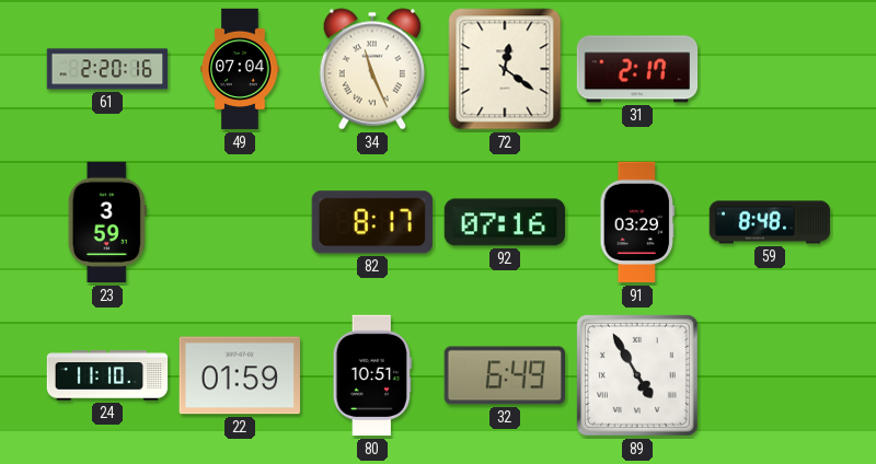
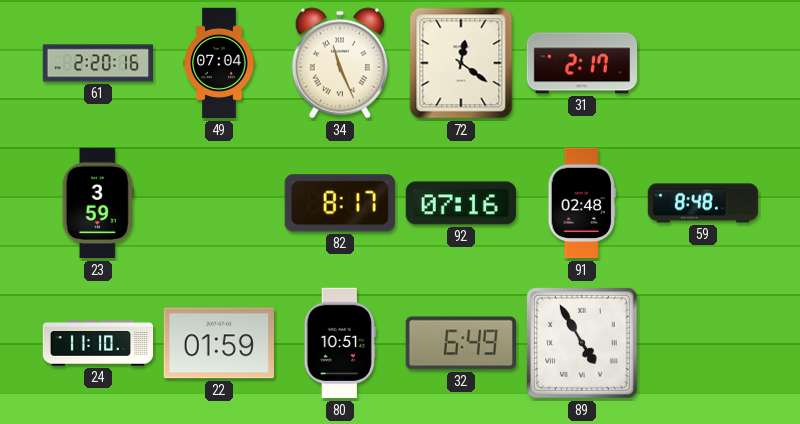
91: 03:29 -> 02:48 (582, 203)
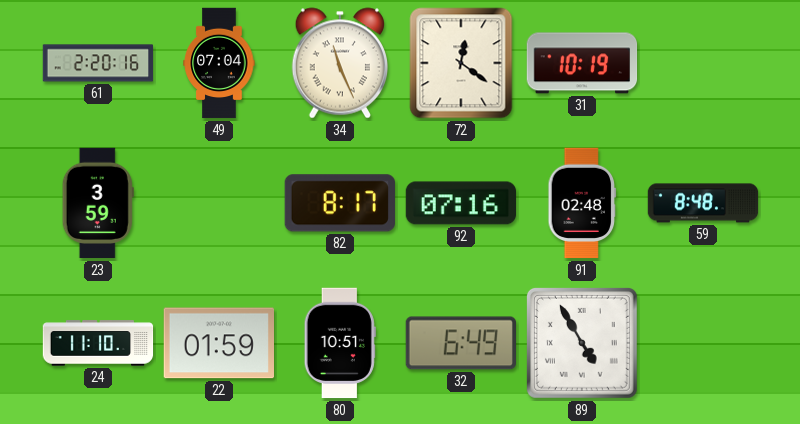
31: 2:17 -> 10:19 (582, 63)
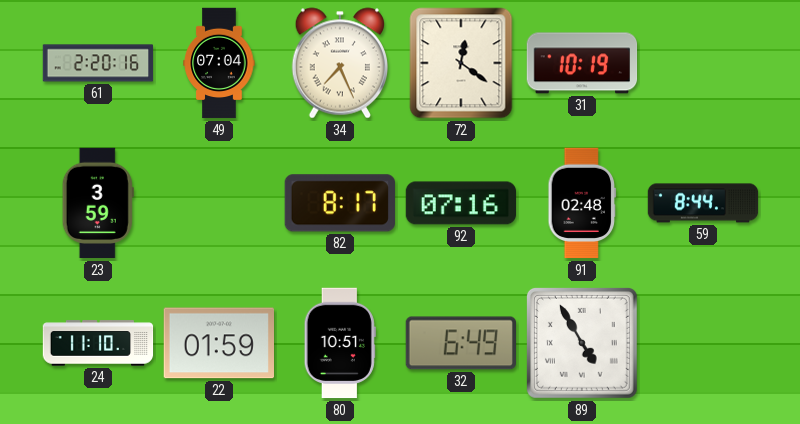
34: 11:26 -> 7:26 (339, 63)
59: 8:48 -> 8:44 (703, 203)
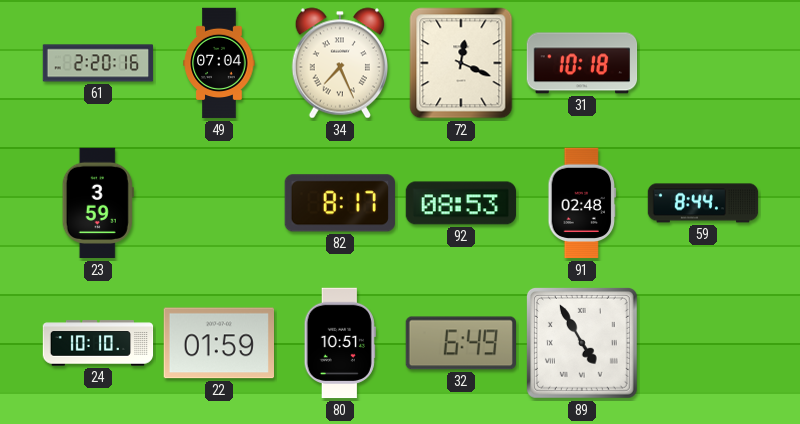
72: 12:21 -> 12:19 (461, 63)
31: 10:19 -> 10:18 (582, 63)
92: 07:16 -> 08:53 (460, 203)
24: 11:10 -> 10:10 (98, 343)
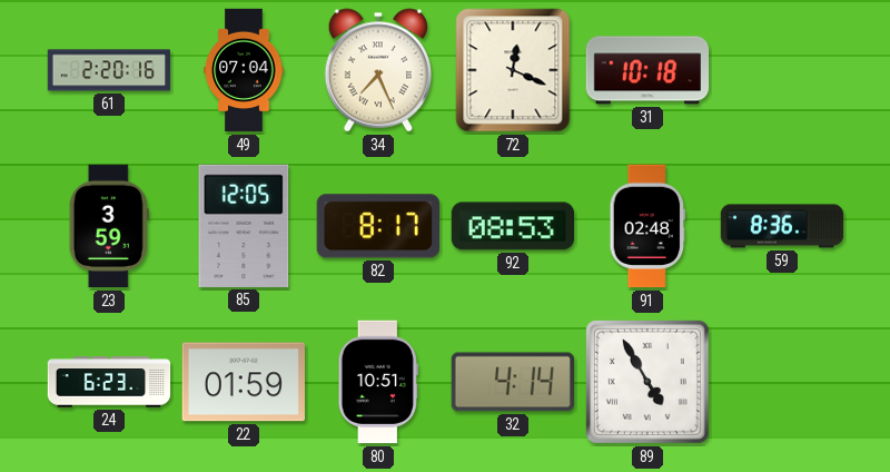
85: none -> 12:05 (244, 226)
59: 8:44 -> 8:36 (782, 226)
24: 10:10 -> 6:23 (109, 382)
32: 6:49 -> 4:14 (512, 382)
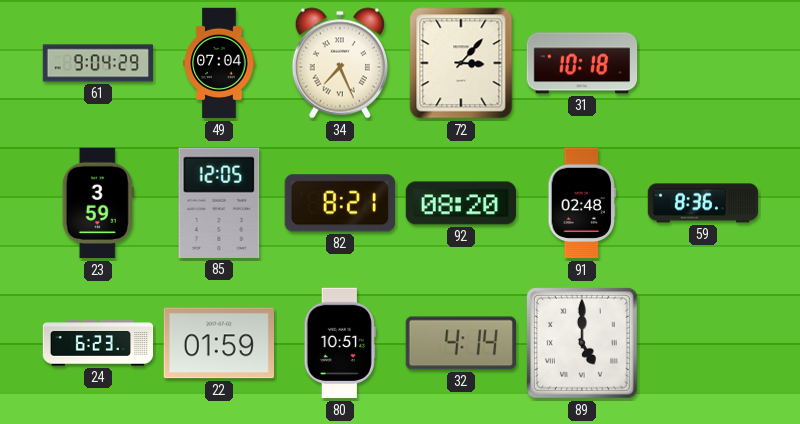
61: 2:20 -> 9:04 (98, 63)
72: 12:19 -> 3:07 (461, 63)
82: 8:17 -> 8:21 (340, 203)
92: 08:53 -> 08:20 (460, 203)
89: 4:55 -> 5:00 (582, 343)
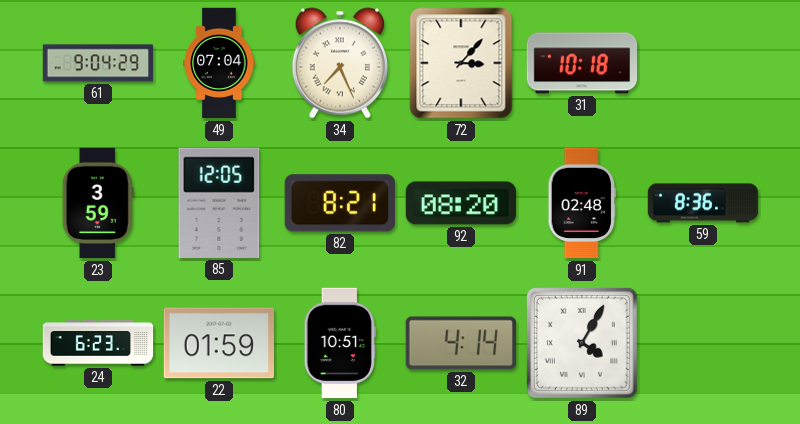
89: 5:00 -> 4:05 (582, 343)
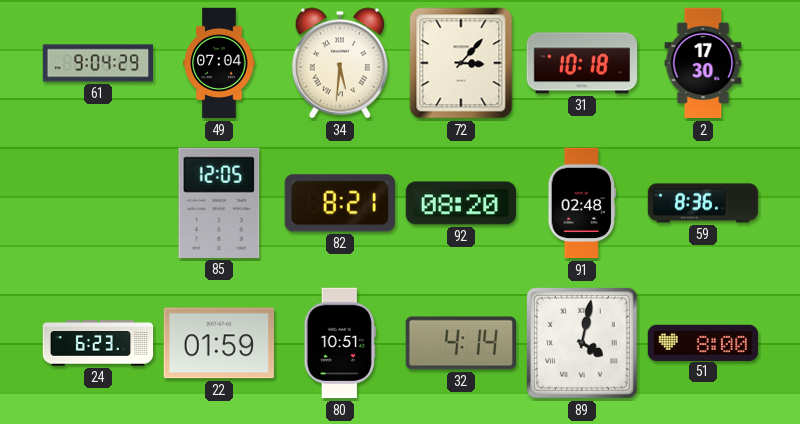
34: 7:26 -> 5:31 (339, 63)
2: none -> 17:30 (703, 63)
23: 3:59 -> none (98, 203)
89: 4:05 -> 4:02 (582, 343)
51: none -> 8:00 (702, 342)
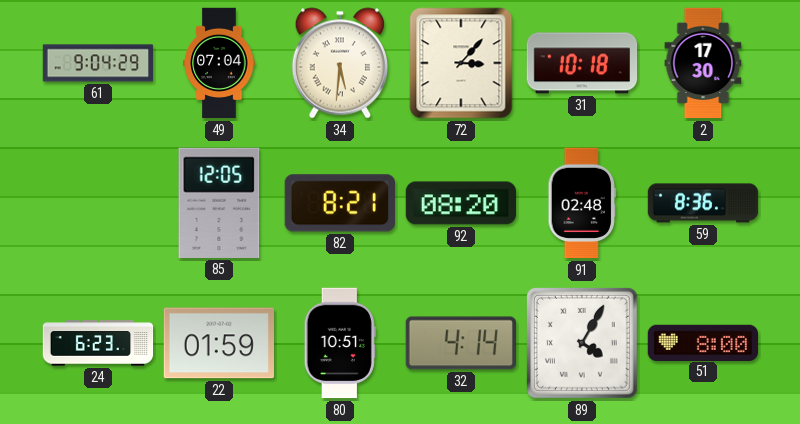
89: 4:02 -> 4:05 (582, 343)
